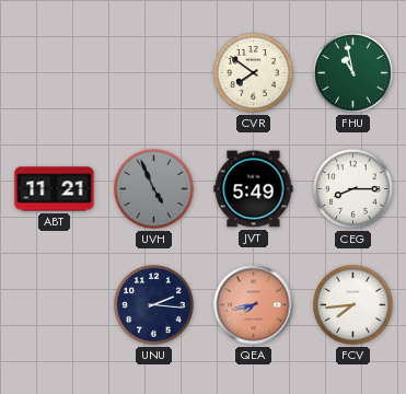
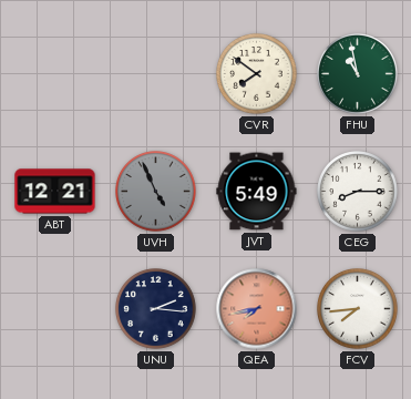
ABT: 11:21 -> 12:21 (55, 192)
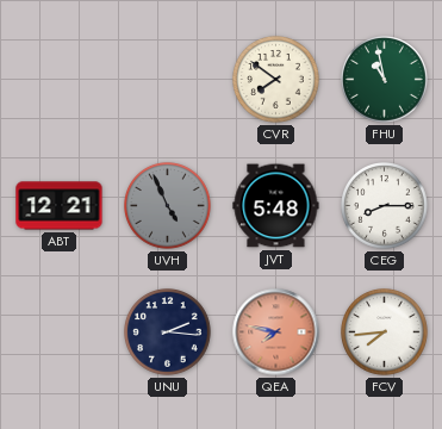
JVT: 5:49 -> 5:48 (276, 206)
QEA: 7:43 -> 7:47 (276, 332)
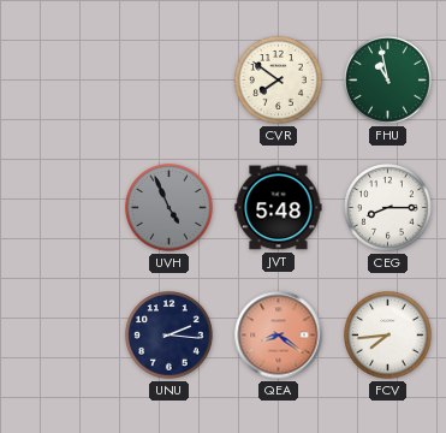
ABT: 12:21 -> none (60, 206)
QEA: 7:47 -> 8:21 (279, 336)
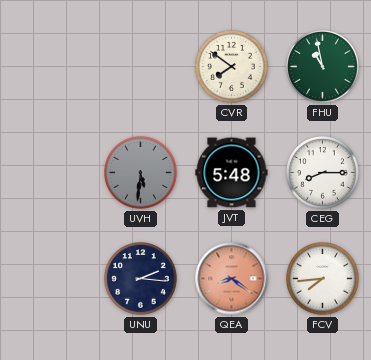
UVH: 4:56 -> 5:31 (141, 173)
